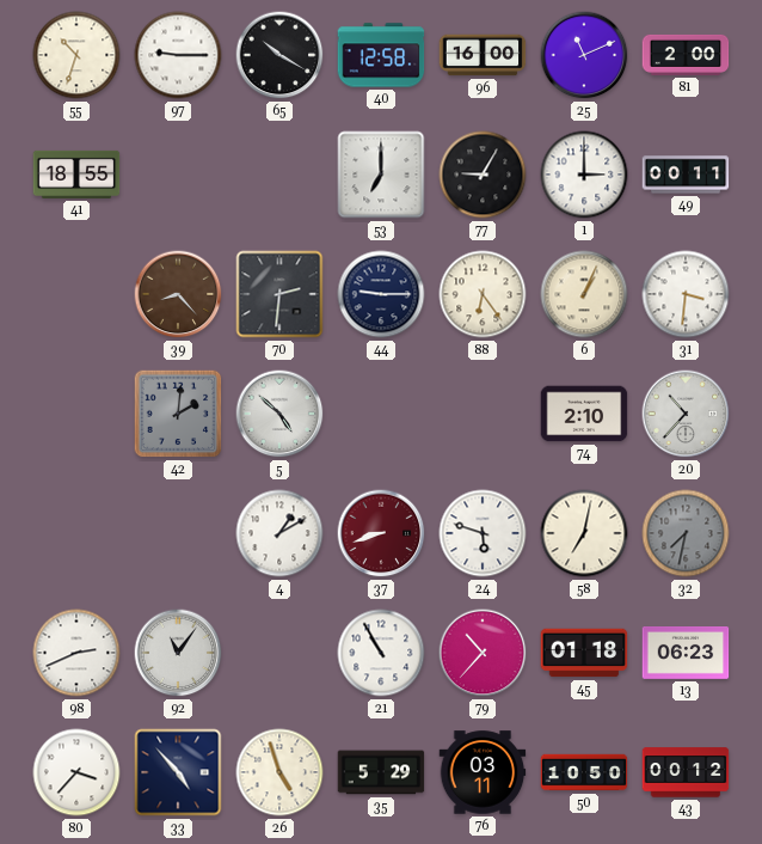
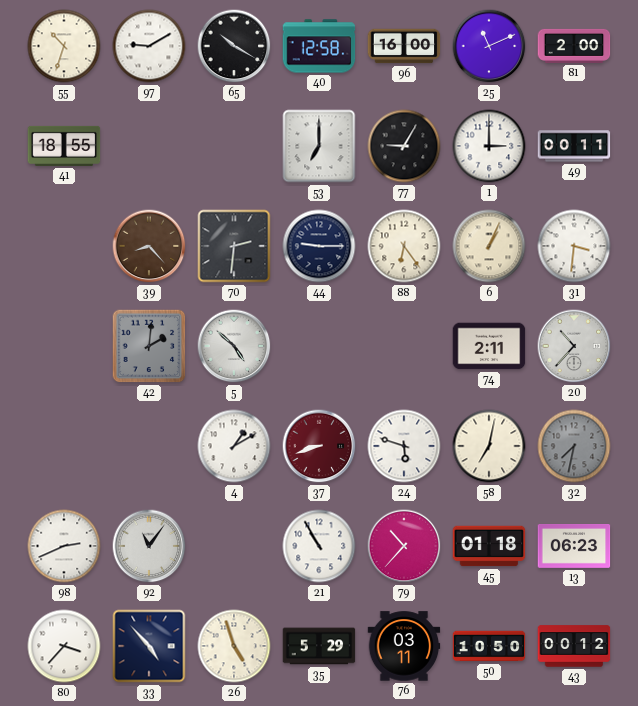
97: 9:15 -> 9:10 (149, 46)
74: 2:10 -> 2:11 (489, 346)
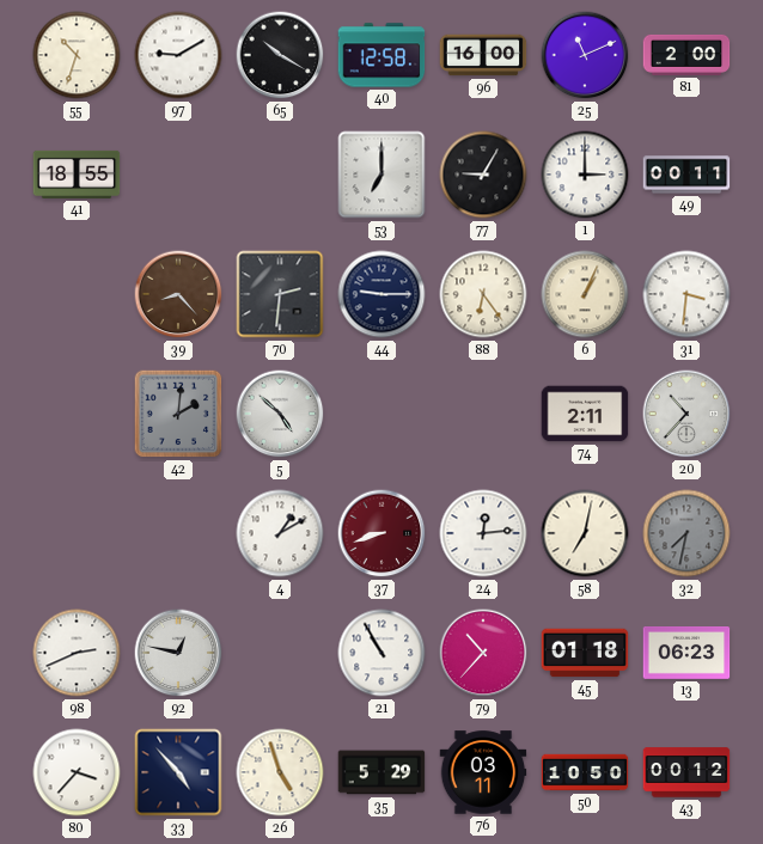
24: 5:48 -> 12:14 (483, 533)
92: 11:06 -> 12:47 (178, 653)
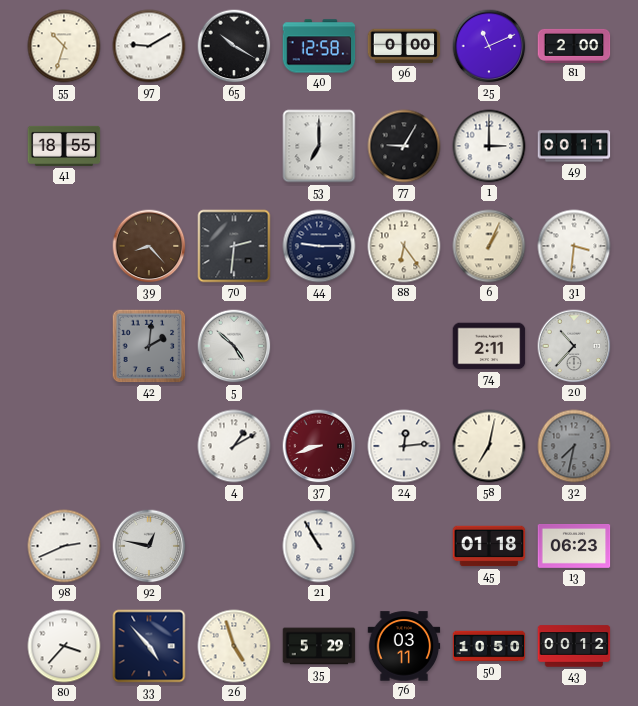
96: 16:00 -> 0:00 (404, 46)
79: 10:37 -> none (483, 653)
